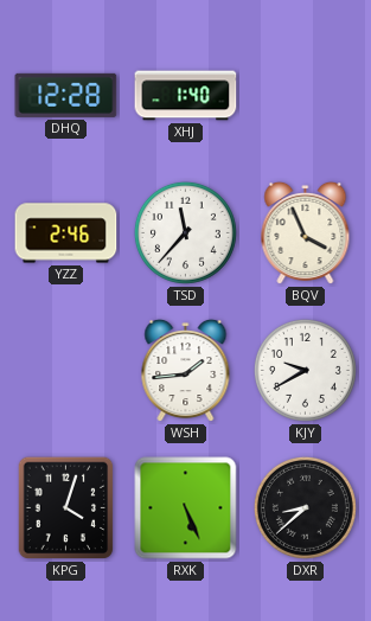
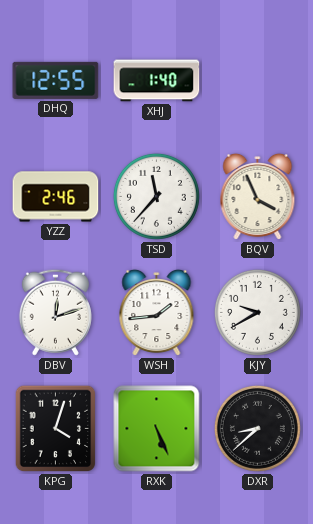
DHQ: 12:28 -> 12:55 (56, 80)
DBV: none -> 12:12 (55, 312)
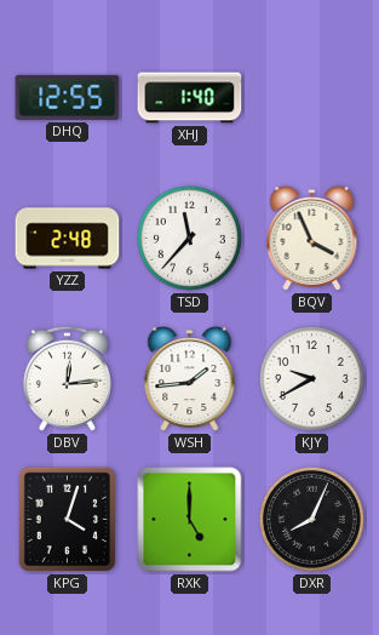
YZZ: 2:46 -> 2:48 (68, 239)
DBV: 12:12 -> 12:14 (67, 378)
RXK: 5:26 -> 5:00 (190, 520)
DXR: 8:38 -> 8:04 (311, 519)
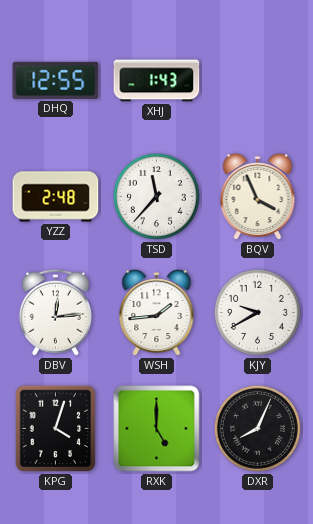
XHJ: 1:40 -> 1:43 (157, 81)
